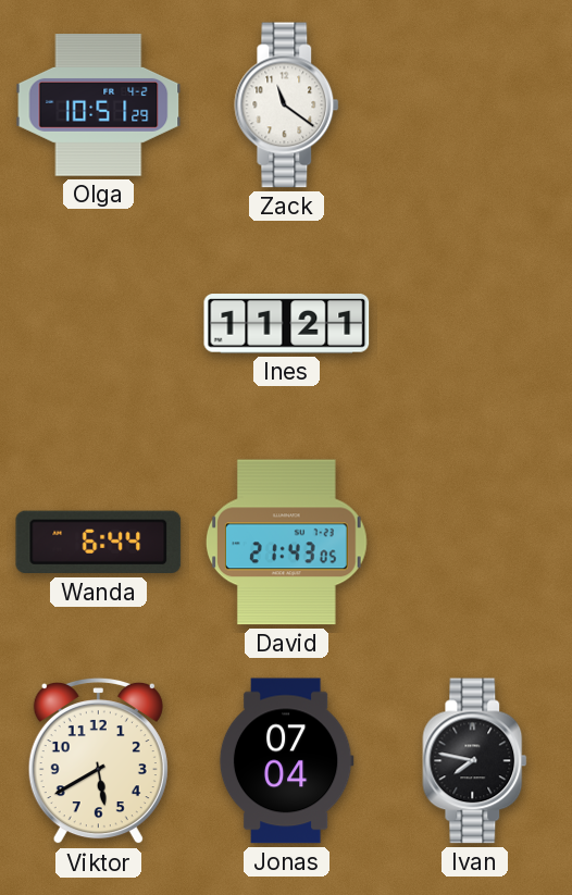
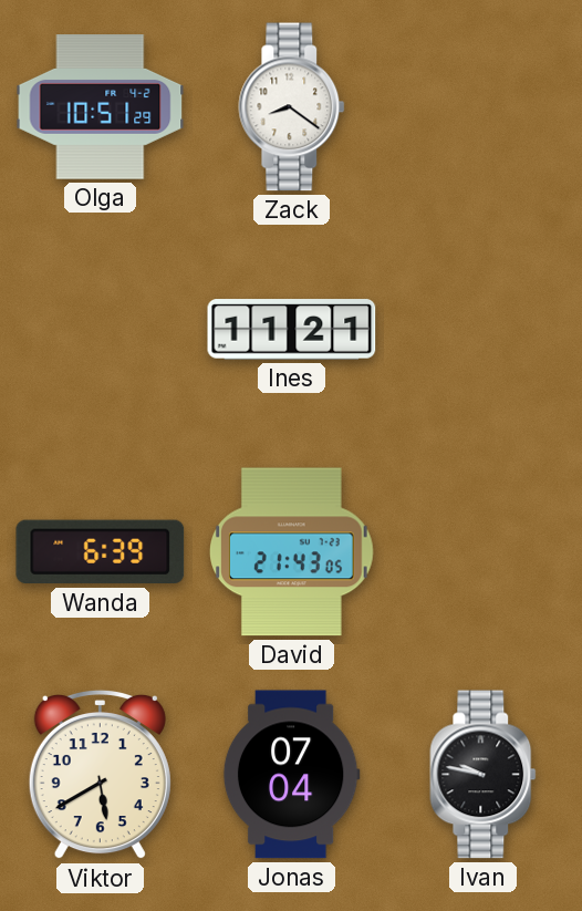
Zack: 11:21 -> 8:21 (292, 107)
Wanda: 6:44 -> 6:39 (101, 552)
Ivan: 7:47 -> 9:47 (484, 775)
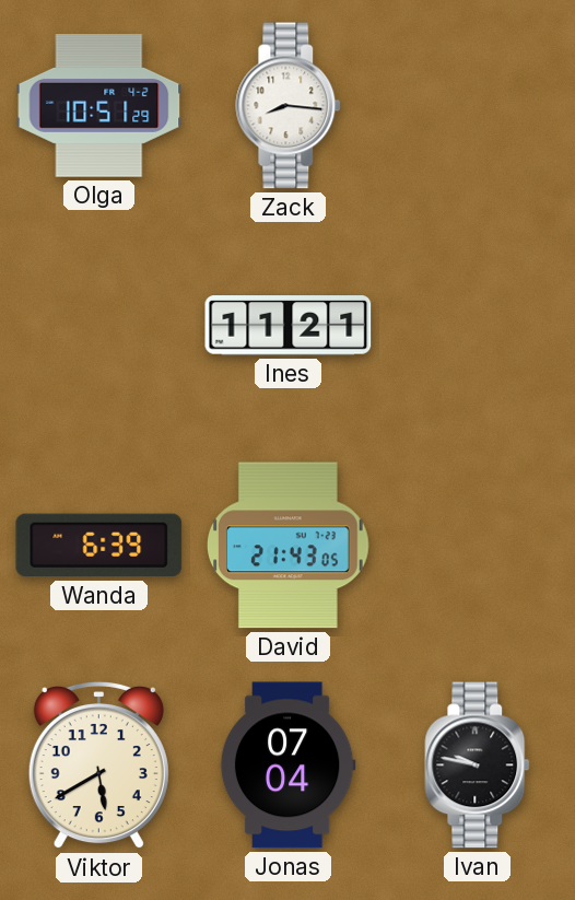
Zack: 8:21 -> 8:16 (289, 106)
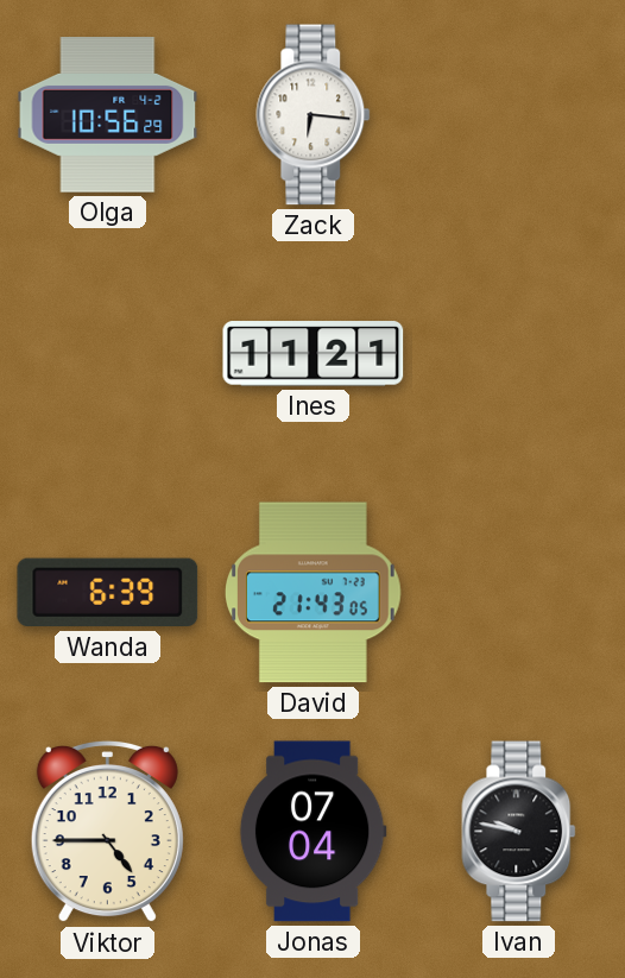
Olga: 10:51 -> 10:56 (108, 115)
Zack: 8:16 -> 6:16 (314, 115)
Viktor: 5:40 -> 4:45 (107, 832)
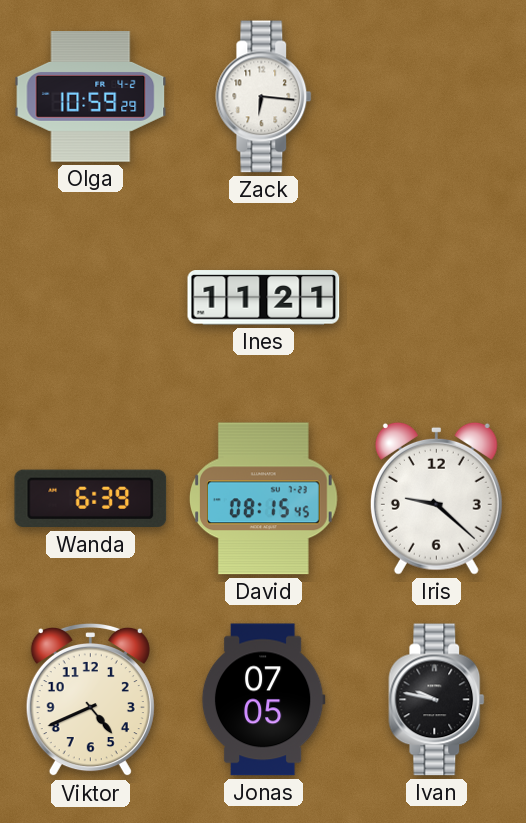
Olga: 10:56 -> 10:59 (91, 97)
David: 21:43 -> 08:15 (263, 499)
Iris: none -> 9:22 (436, 498)
Viktor: 4:45 -> 4:41 (90, 700)
Jonas: 07:04 -> 07:05 (263, 700)
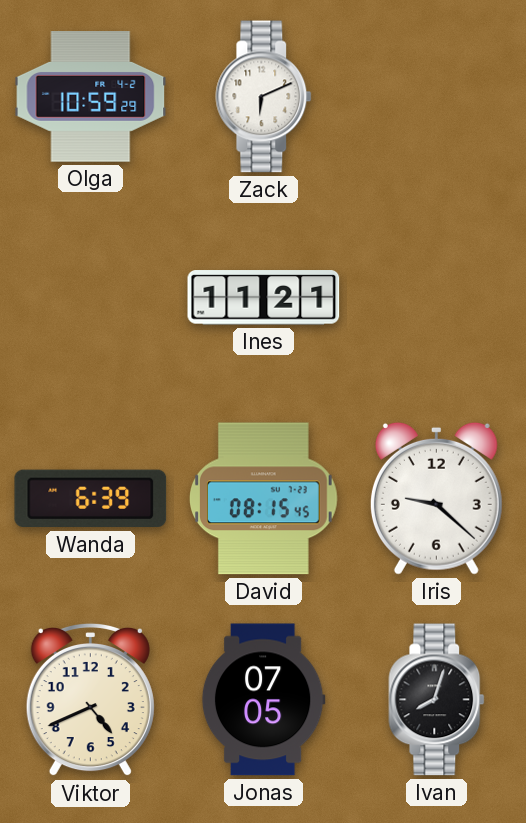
Zack: 6:16 -> 6:11 (264, 97)
Ivan: 9:47 -> 8:03 (437, 700)
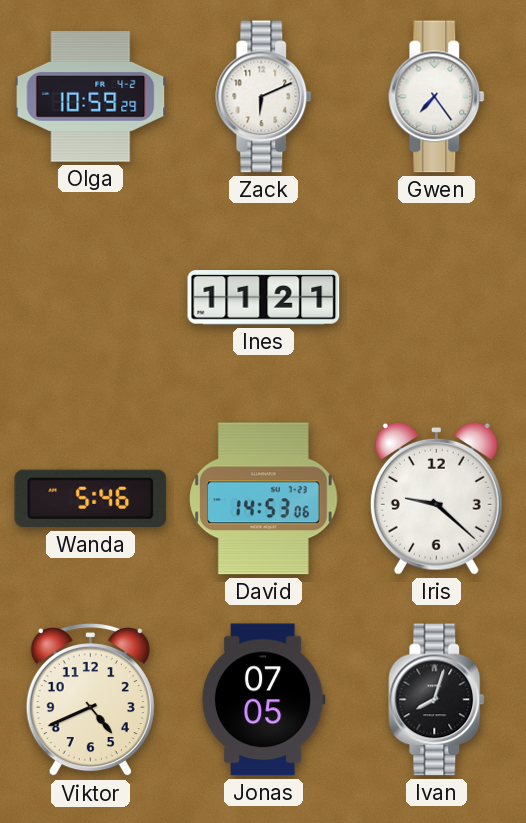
Gwen: none -> 7:24 (437, 97)
Wanda: 6:39 -> 5:46 (91, 499)
David: 08:15 -> 14:53 (263, 499)
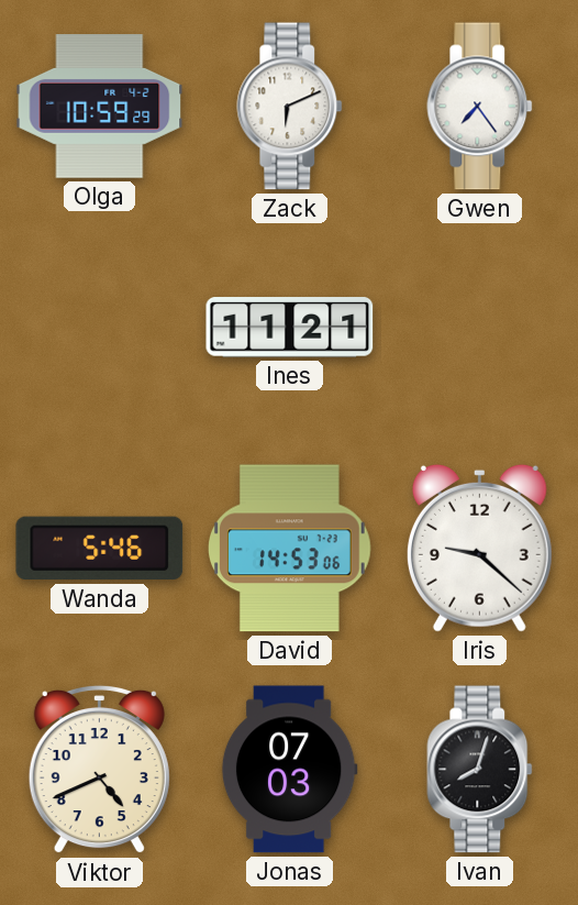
Jonas: 07:05 -> 07:03 (289, 770)
